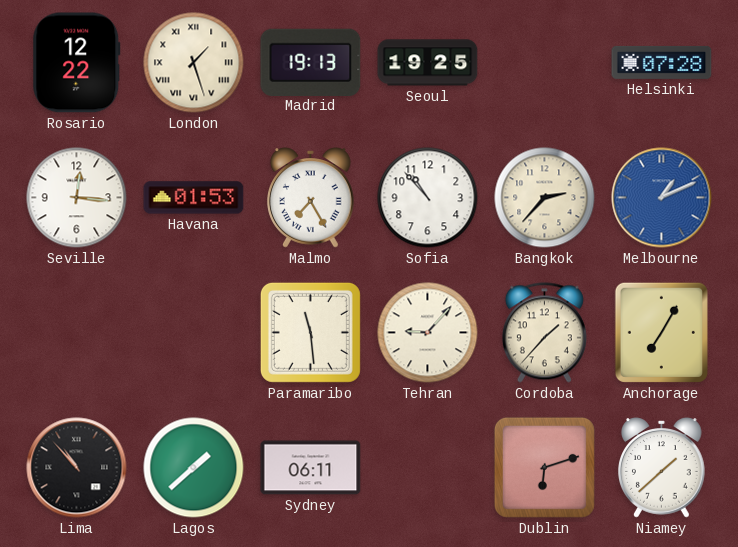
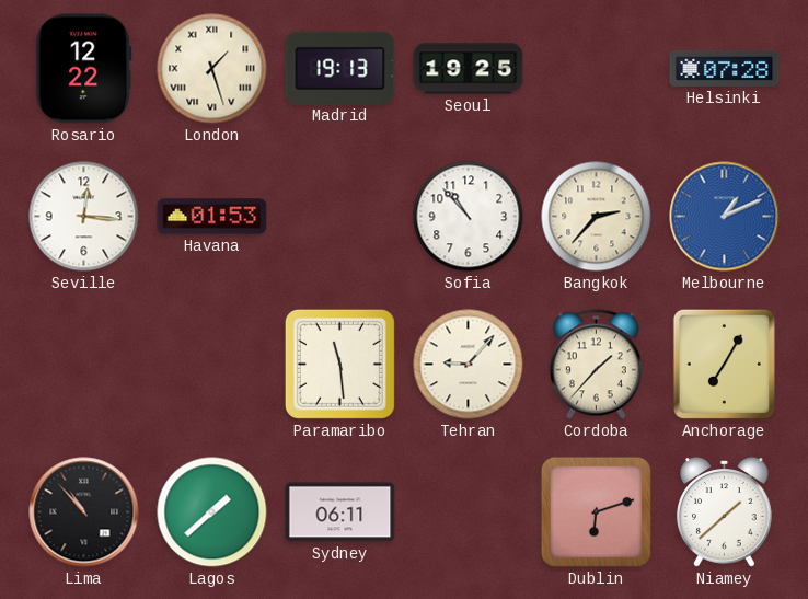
Malmo: 7:25 -> none (311, 198)
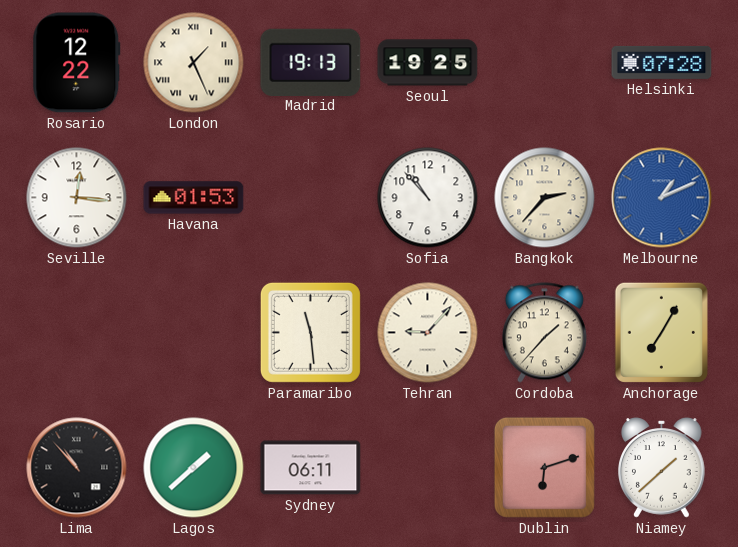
London: 1:27 -> 1:26 (194, 63)
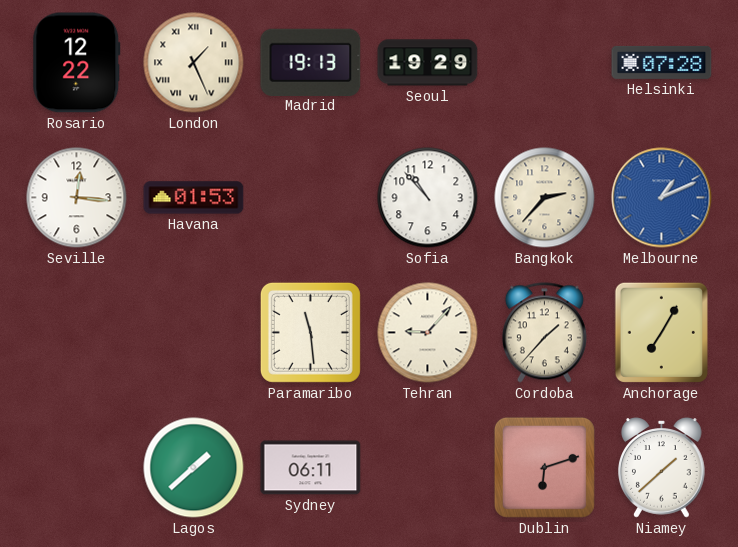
Seoul: 19:25 -> 19:29 (428, 63)
Lima: 10:53 -> none (77, 468)
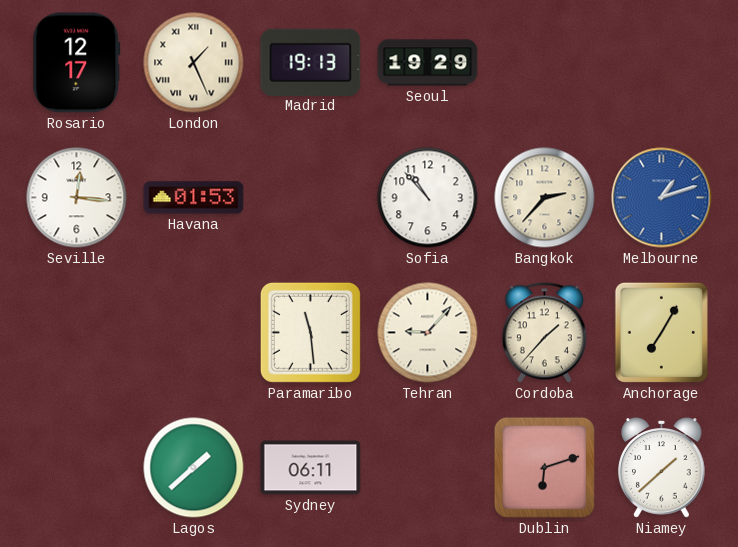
Rosario: 12:22 -> 12:17 (77, 63)
Helsinki: 07:28 -> none (662, 62)
Melbourne: 1:11 -> 1:12 (662, 198)
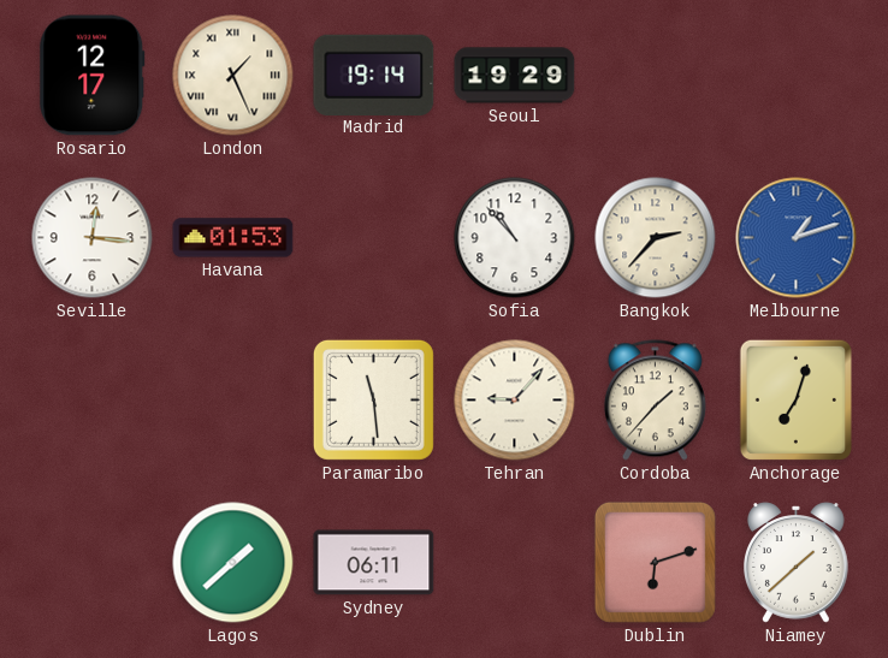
Madrid: 19:13 -> 19:14 (374, 75)
Anchorage: 7:05 -> 7:03 (795, 399)
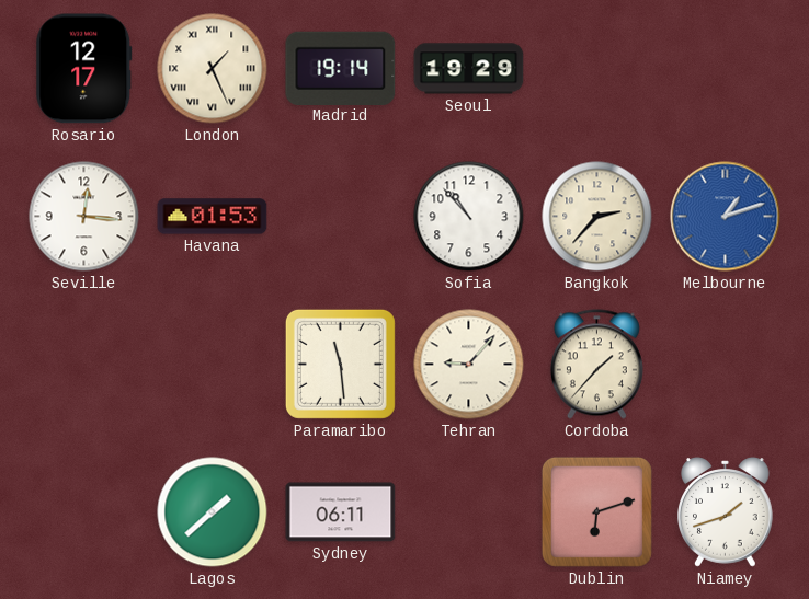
Anchorage: 7:03 -> none (795, 399)
Niamey: 1:38 -> 1:42 (726, 512)
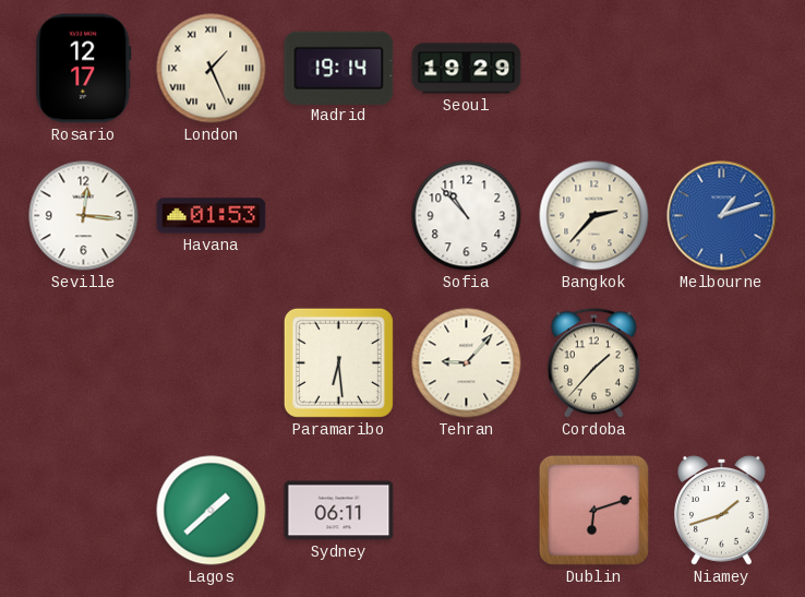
Paramaribo: 11:29 -> 6:29 (338, 362)
